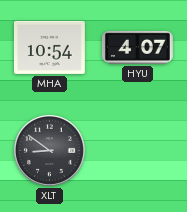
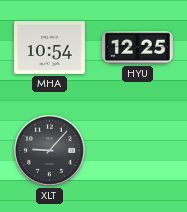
HYU: 4:07 -> 12:25 (137, 47)
XLT: 8:51 -> 9:07 (49, 150)
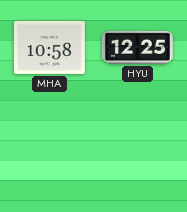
MHA: 10:54 -> 10:58 (49, 47)
XLT: 9:07 -> none (49, 150)
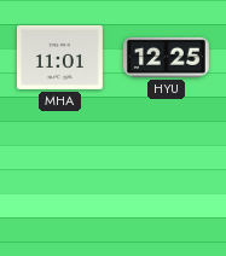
MHA: 10:58 -> 11:01 (59, 57)
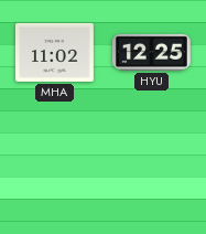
MHA: 11:01 -> 11:02 (54, 52)
